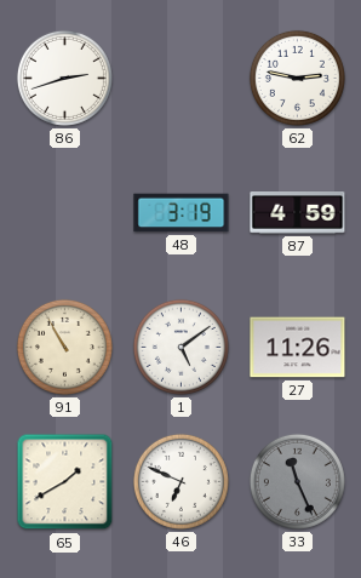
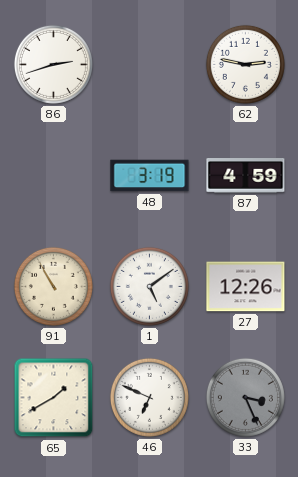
27: 11:26 -> 12:26 (246, 287)
33: 11:26 -> 3:26 (245, 397)
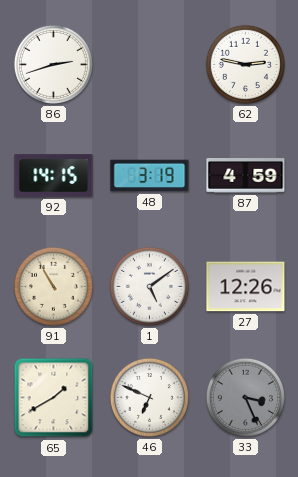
92: none -> 14:15 (54, 176)
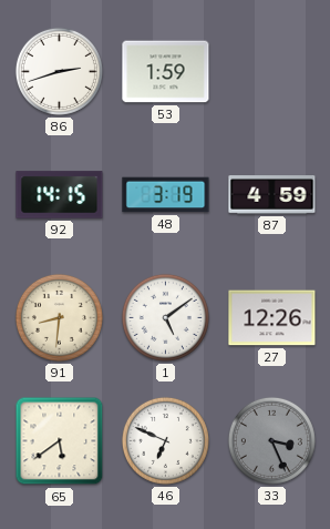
53: none -> 1:59 (166, 72)
62: 2:47 -> none (245, 64)
91: 10:55 -> 8:31 (59, 317)
65: 1:40 -> 5:39 (60, 441)
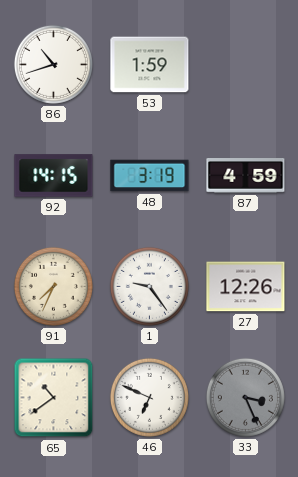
86: 2:42 -> 10:42 (53, 64)
91: 8:31 -> 7:34 (53, 286)
1: 5:09 -> 9:24 (149, 286)
65: 5:39 -> 10:39 (54, 398)
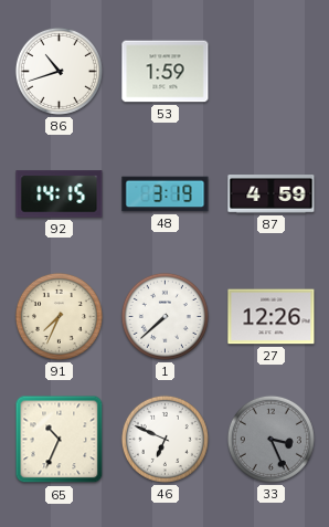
1: 9:24 -> 7:38 (164, 316)
65: 10:39 -> 10:34 (60, 440)
